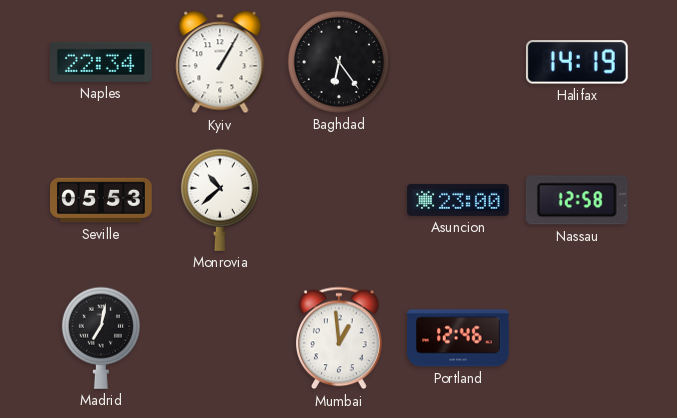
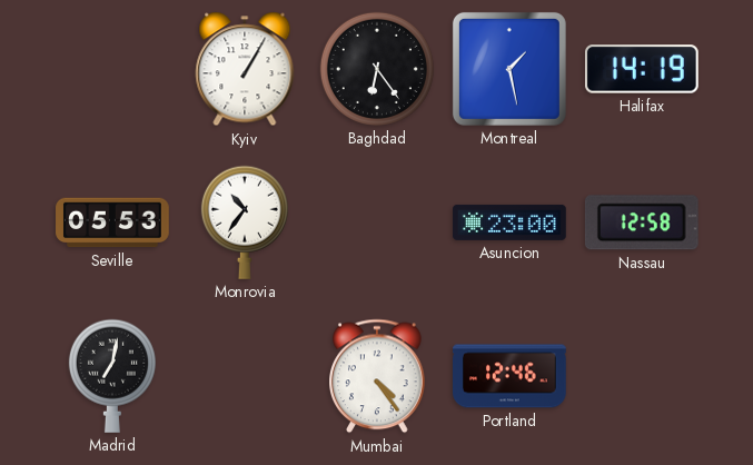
Naples: 22:34 -> none (102, 62)
Montreal: none -> 1:28 (509, 69)
Monrovia: 10:38 -> 10:36 (245, 222)
Mumbai: 12:59 -> 4:24 (378, 376)
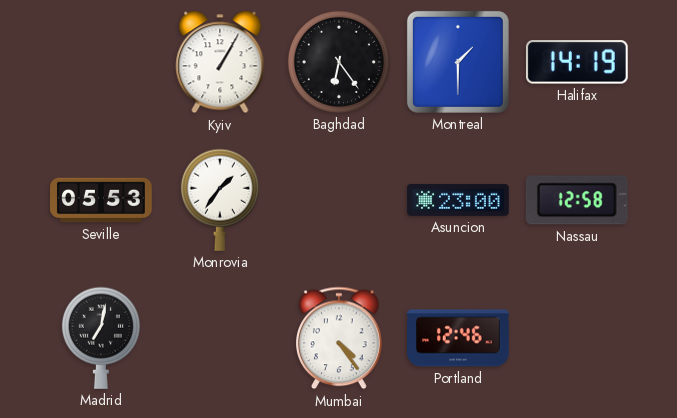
Montreal: 1:28 -> 1:30 (458, 62)
Monrovia: 10:36 -> 1:36 (220, 200)
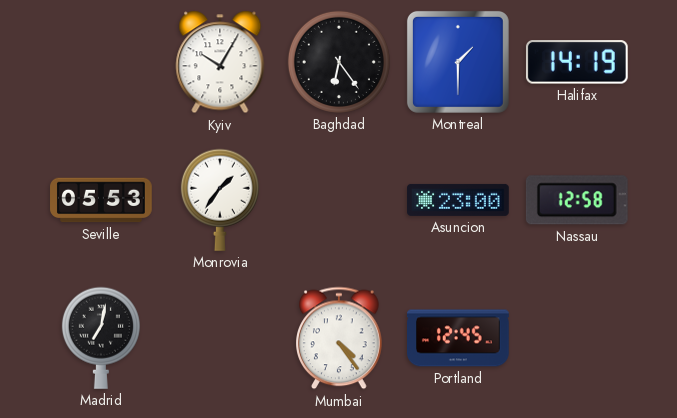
Kyiv: 1:05 -> 10:05 (220, 62)
Portland: 12:46 -> 12:45 (459, 338)
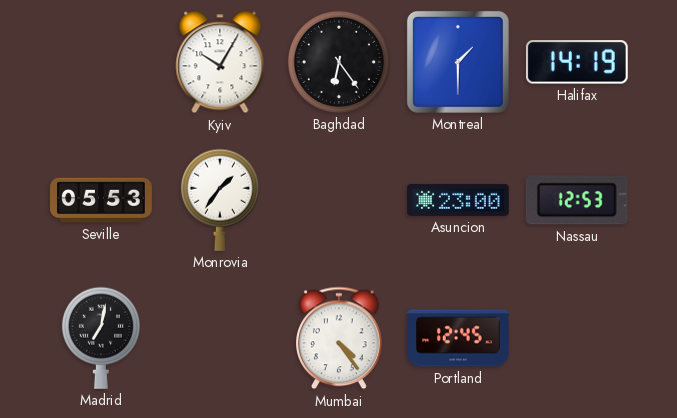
Nassau: 12:58 -> 12:53 (577, 200)
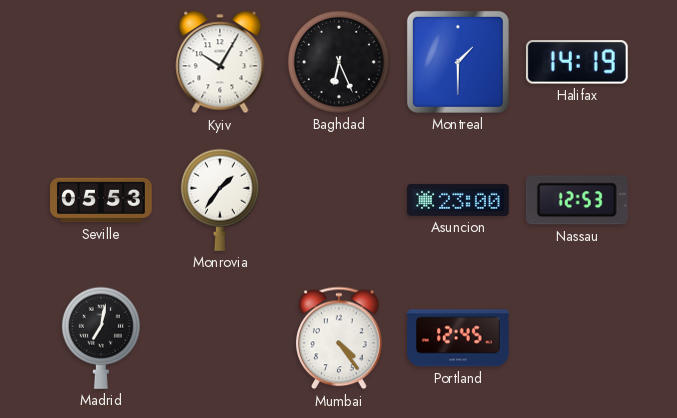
Baghdad: 6:24 -> 6:26 (339, 62)
